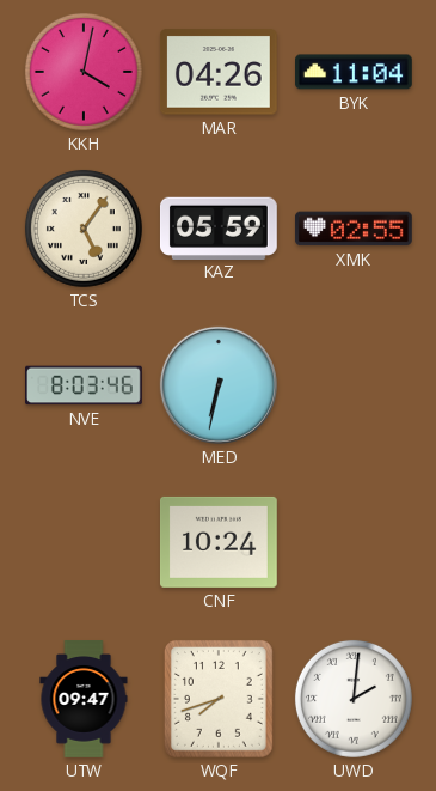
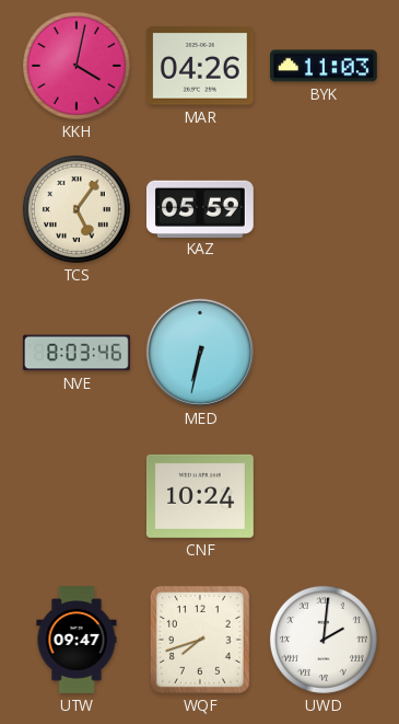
BYK: 11:04 -> 11:03 (325, 66)
XMK: 02:55 -> none (354, 229)
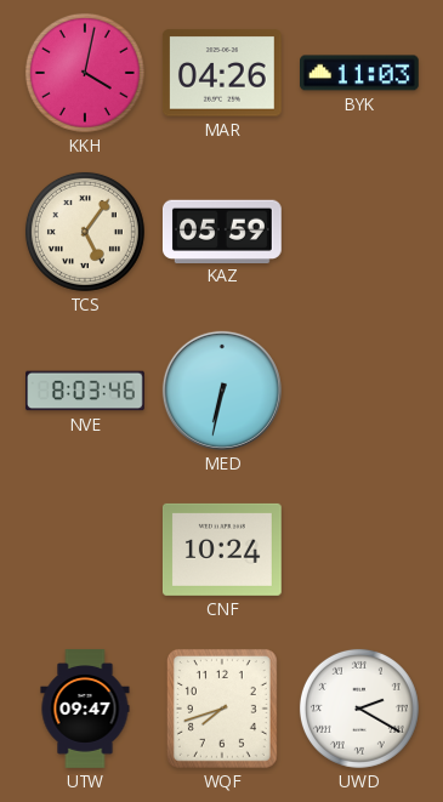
UWD: 2:01 -> 2:20 (359, 709)
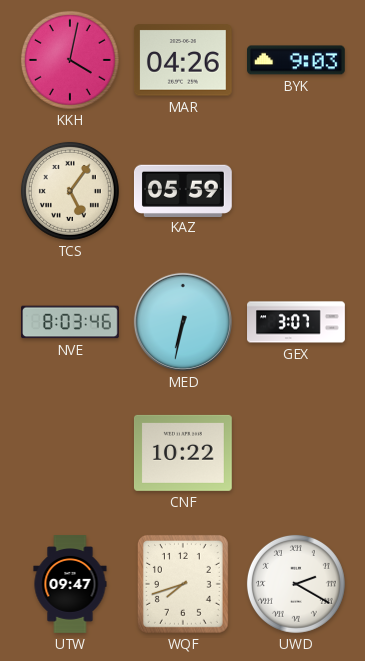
BYK: 11:03 -> 9:03 (297, 60)
GEX: none -> 3:07 (296, 322)
CNF: 10:24 -> 10:22 (183, 453)
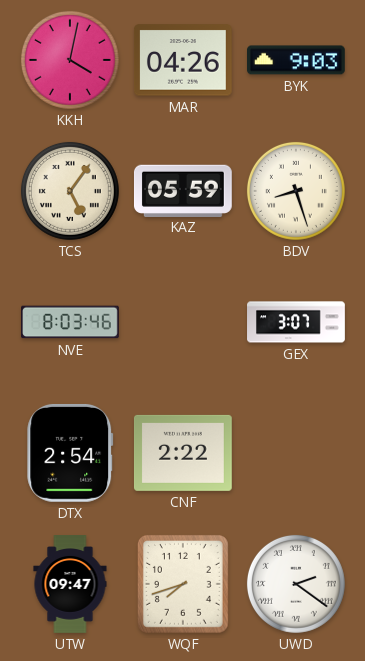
BDV: none -> 8:27 (296, 191)
MED: 6:32 -> none (183, 322)
DTX: none -> 2:54 (70, 453)
CNF: 10:22 -> 2:22 (183, 453)
UWD: 2:20 -> 2:21 (296, 584)
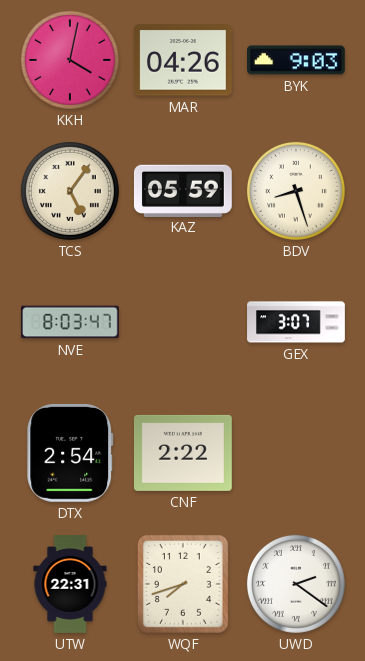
NVE: 8:03:46 -> 8:03:47 (71, 322)
UTW: 09:47 -> 22:31 (70, 584)
